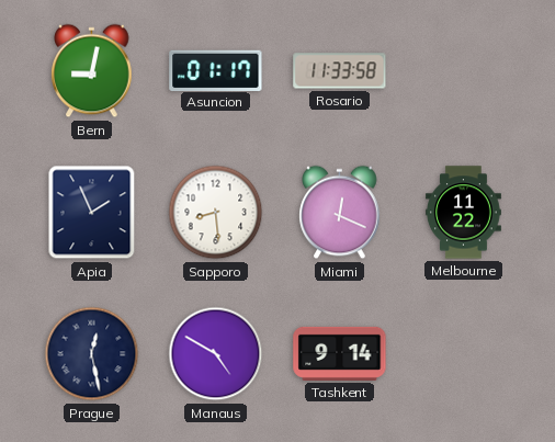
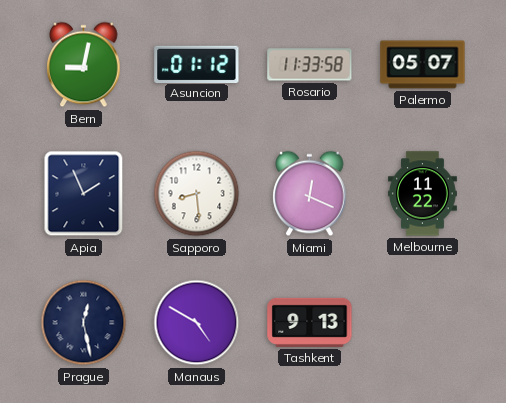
Asuncion: 01:17 -> 01:12 (197, 64)
Palermo: none -> 05:07 (423, 65)
Tashkent: 9:14 -> 9:13 (310, 322)
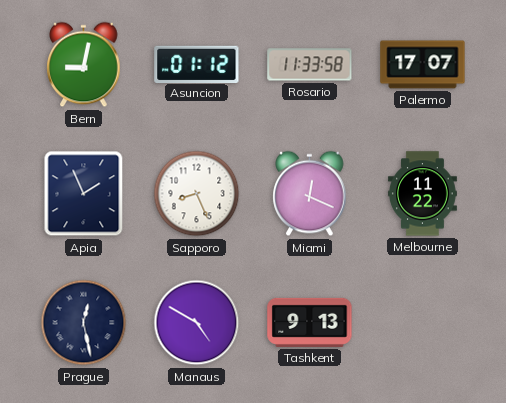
Palermo: 05:07 -> 17:07 (423, 65)
Sapporo: 8:29 -> 8:26 (197, 194)
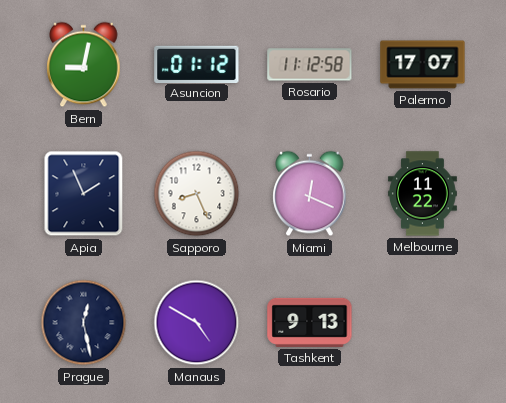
Rosario: 11:33 -> 11:12 (310, 65)
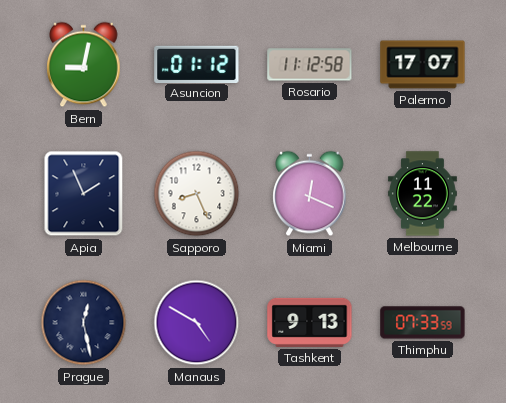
Thimphu: none -> 07:33 (423, 323)
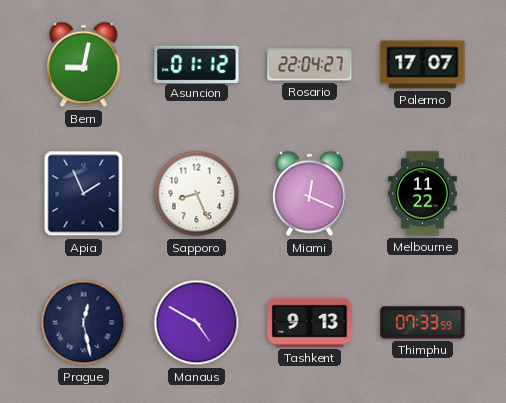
Rosario: 11:12 -> 22:04 (310, 65)
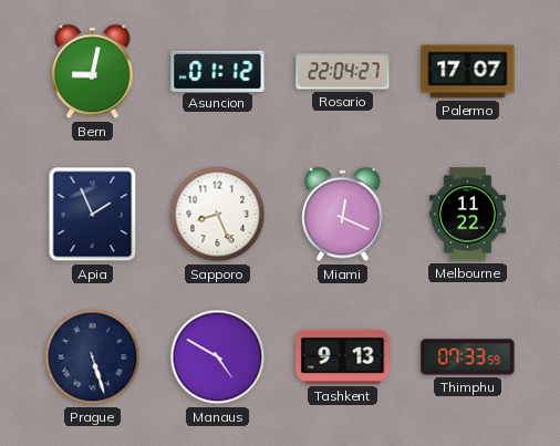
Prague: 12:28 -> 5:27 (93, 357)
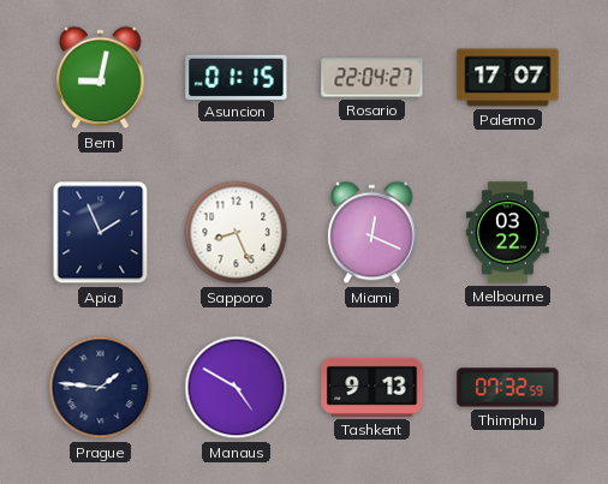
Asuncion: 01:12 -> 01:15 (237, 77)
Melbourne: 11:22 -> 03:22 (508, 233)
Prague: 5:27 -> 1:46 (101, 388)
Thimphu: 07:33 -> 07:32 (508, 388)
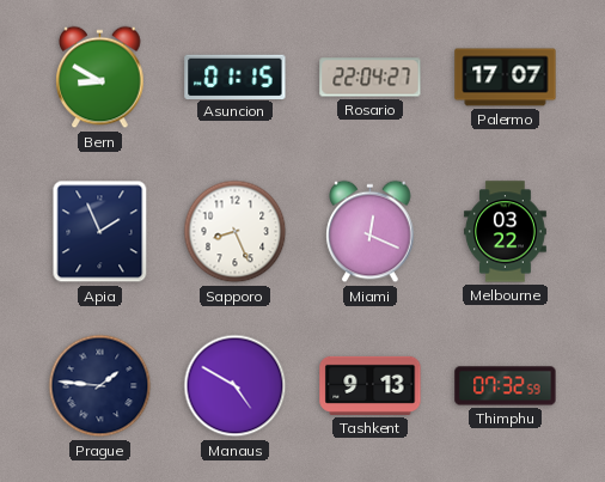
Bern: 9:02 -> 8:50 (100, 78)
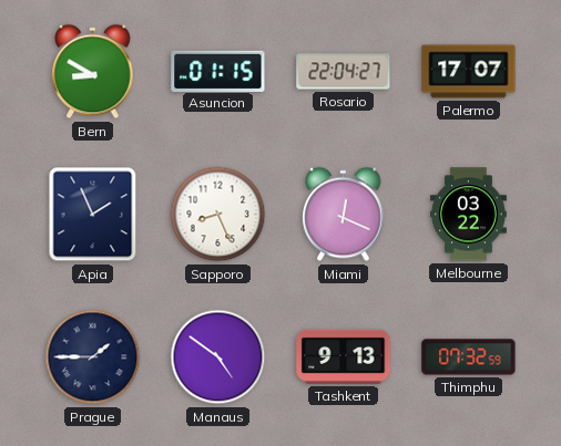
Prague: 1:46 -> 1:45 (93, 357)
Manaus: 4:50 -> 4:51 (218, 357)
